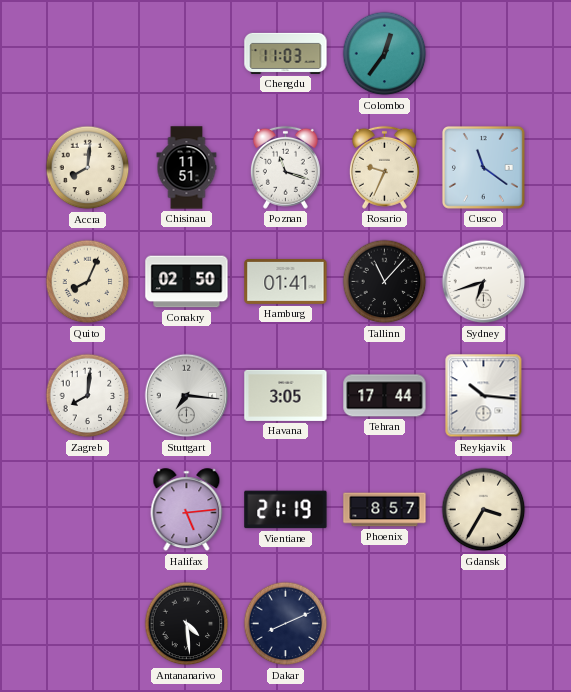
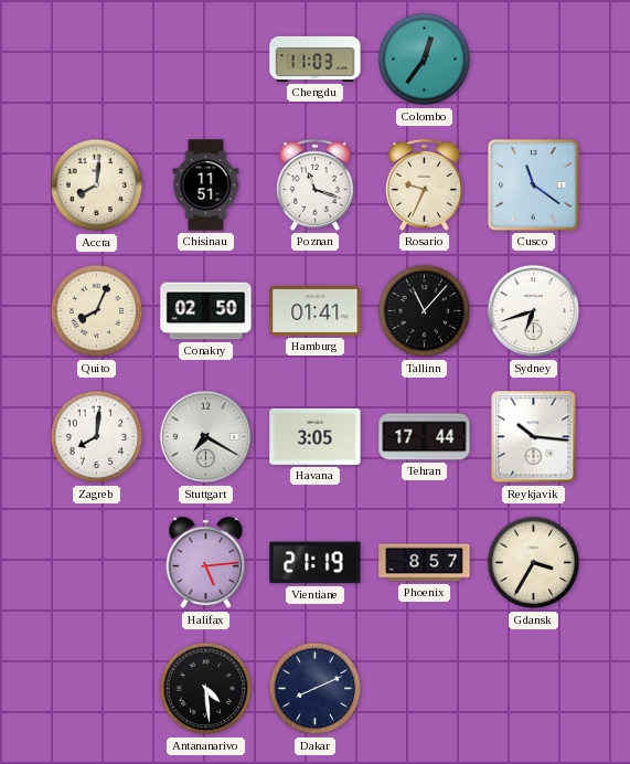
Stuttgart: 7:16 -> 7:20 (206, 437)
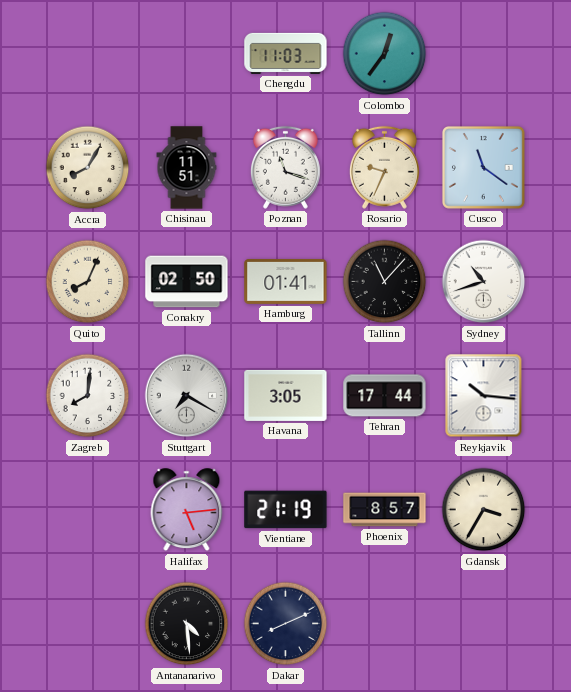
Accra: 8:01 -> 8:05 (88, 168)
Sydney: 6:42 -> 10:42 (484, 282)
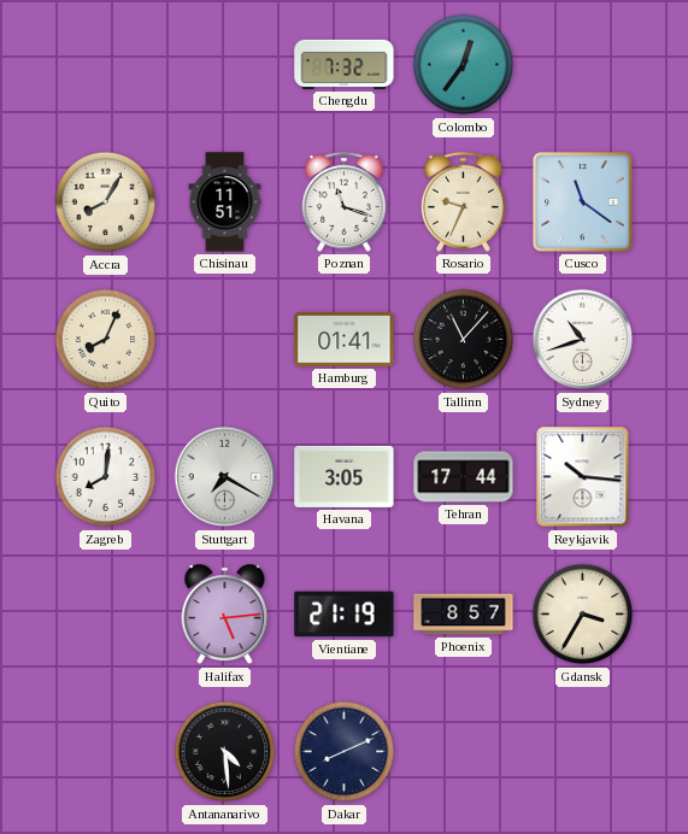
Chengdu: 11:03 -> 7:32 (345, 64)
Conakry: 02:50 -> none (187, 282)
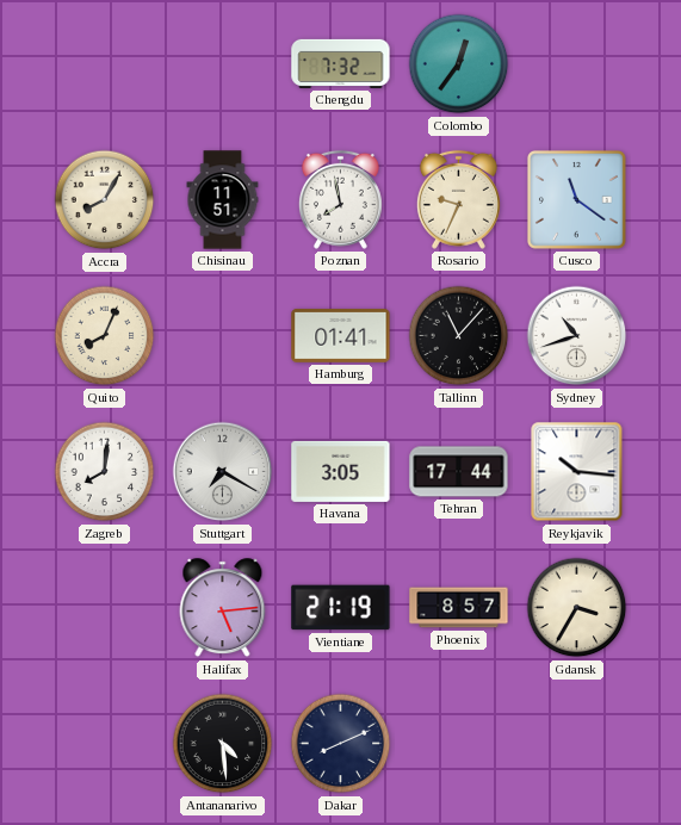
Poznan: 11:18 -> 7:58 (340, 199)
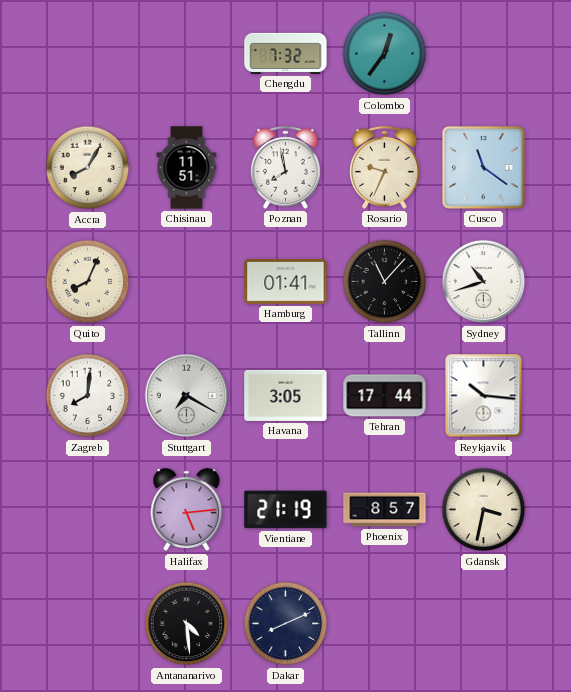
Gdansk: 3:35 -> 3:32 (484, 510)
